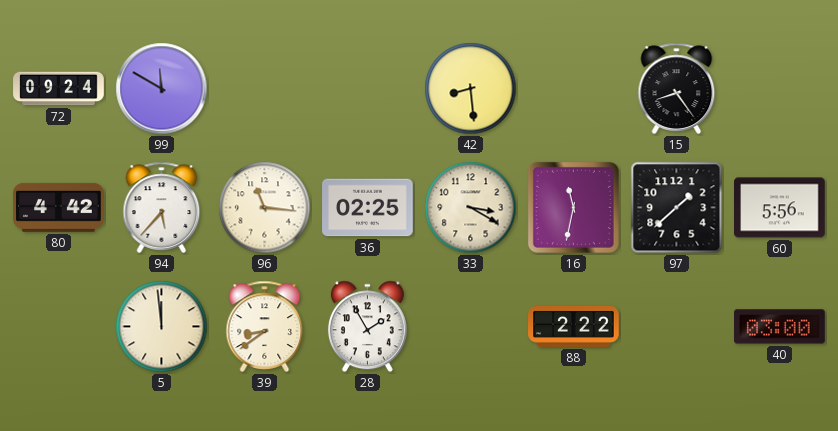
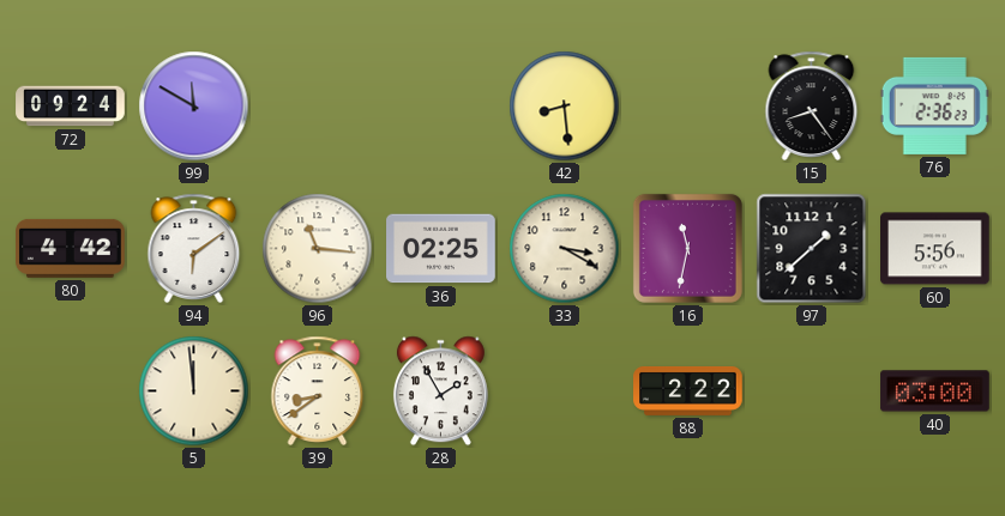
76: none -> 2:36 (934, 105)
94: 5:37 -> 6:09 (194, 248)
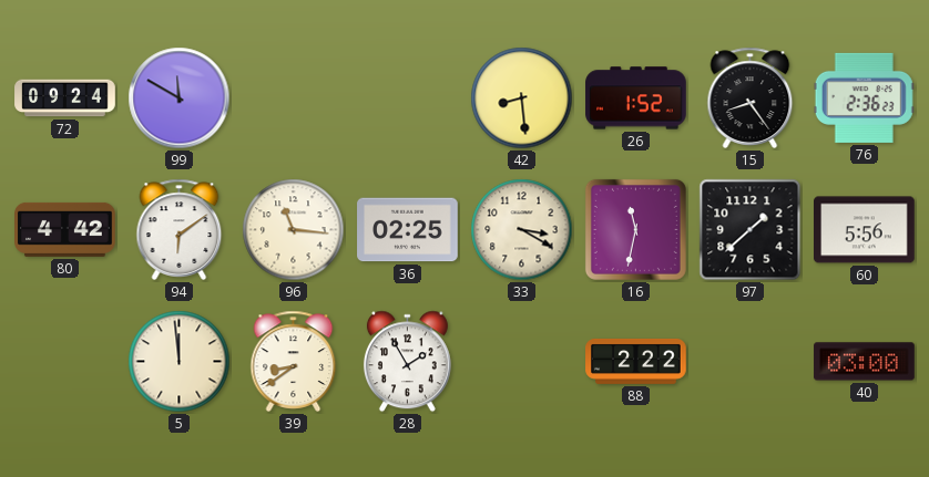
26: none -> 1:52 (636, 98)
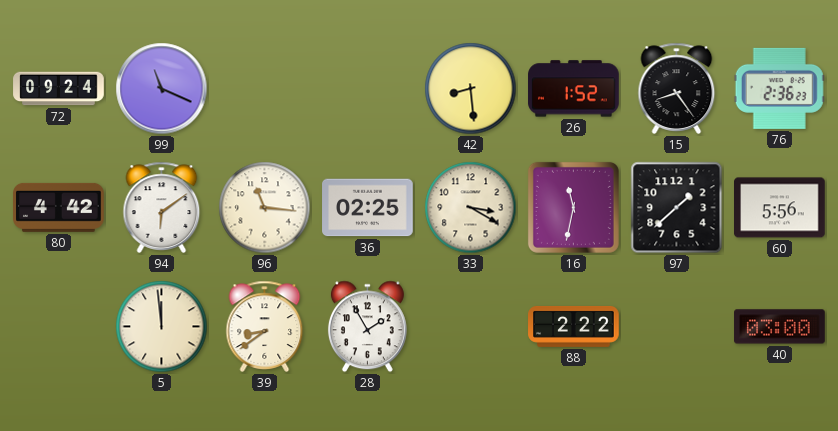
99: 11:50 -> 11:19 (162, 89)
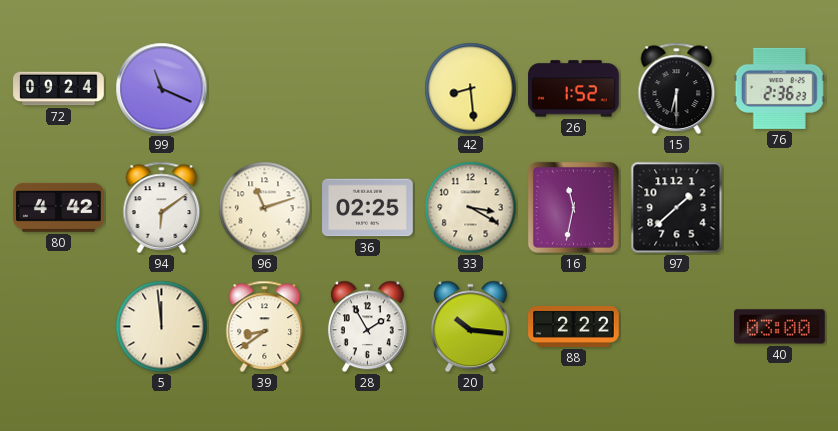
15: 8:24 -> 6:30 (677, 88)
96: 11:16 -> 11:12 (265, 208)
60: 5:56 -> none (780, 208)
20: none -> 10:16 (470, 327)
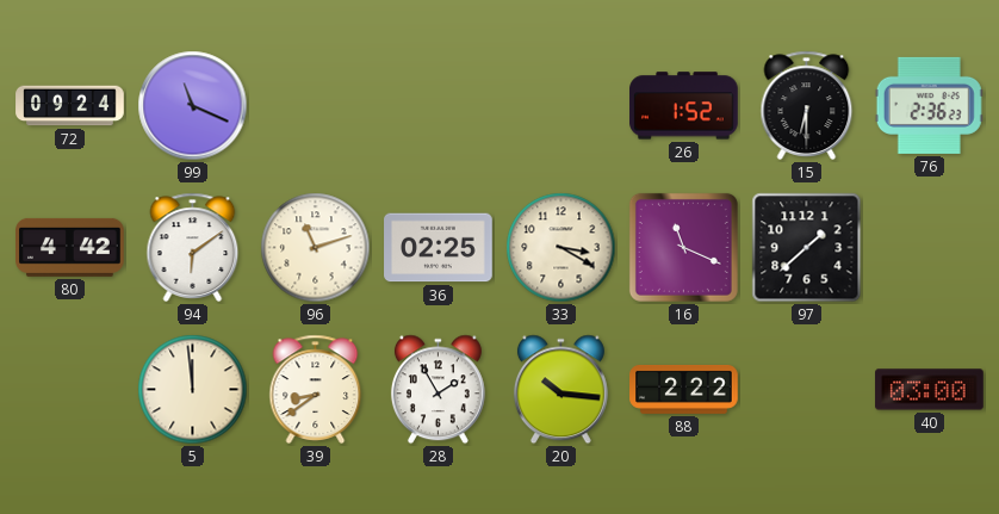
42: 8:29 -> none (471, 89)
16: 11:32 -> 11:19 (683, 247)
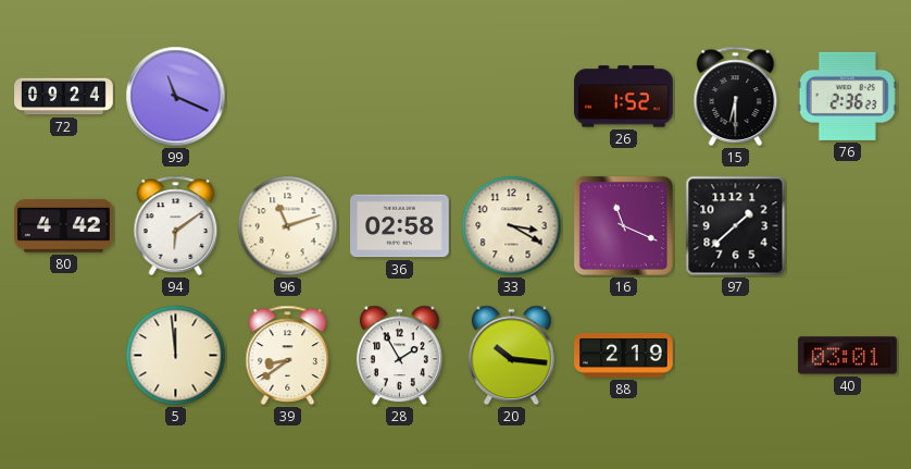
36: 02:25 -> 02:58 (400, 226)
88: 2:22 -> 2:19 (624, 355)
40: 03:00 -> 03:01 (848, 356)
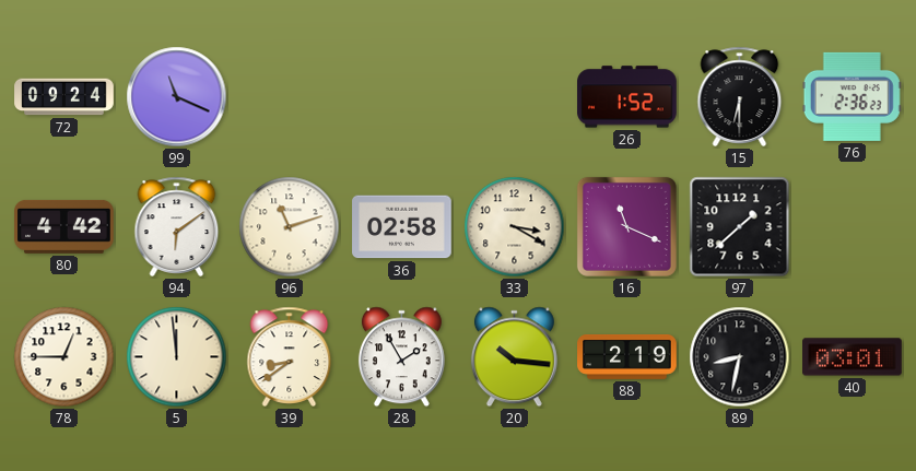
78: none -> 12:45 (64, 357)
89: none -> 8:32 (740, 357)
